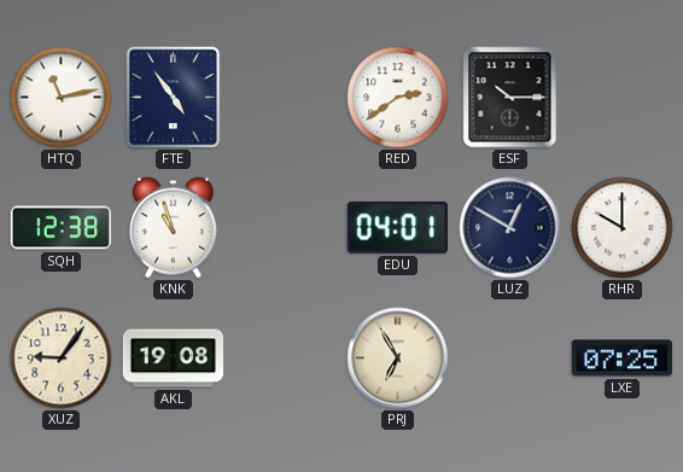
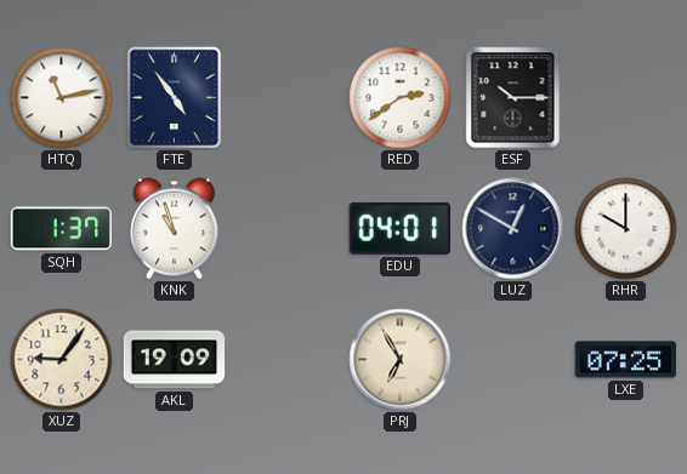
SQH: 12:38 -> 1:37 (62, 229)
AKL: 19:08 -> 19:09 (175, 360)
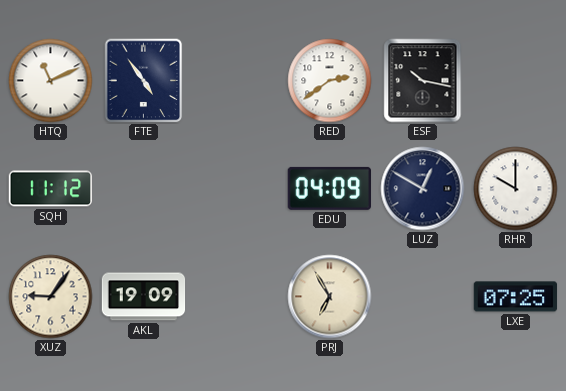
HTQ: 11:13 -> 11:11 (51, 81)
ESF: 10:15 -> 10:17 (423, 81)
SQH: 1:37 -> 11:12 (51, 189)
KNK: 10:57 -> none (174, 229)
EDU: 04:01 -> 04:09 (329, 188)
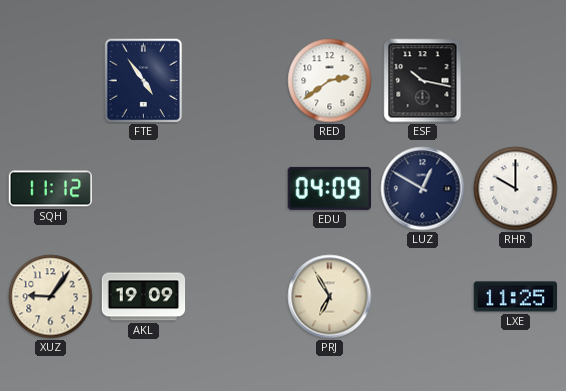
HTQ: 11:11 -> none (51, 81)
LXE: 07:25 -> 11:25 (516, 297)
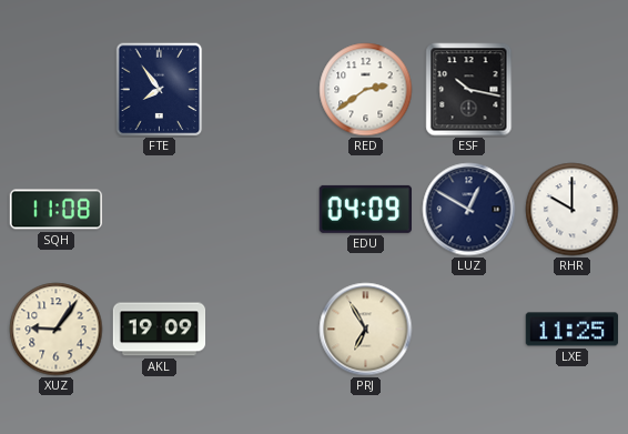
FTE: 4:54 -> 7:54 (160, 90)
SQH: 11:12 -> 11:08 (57, 210)
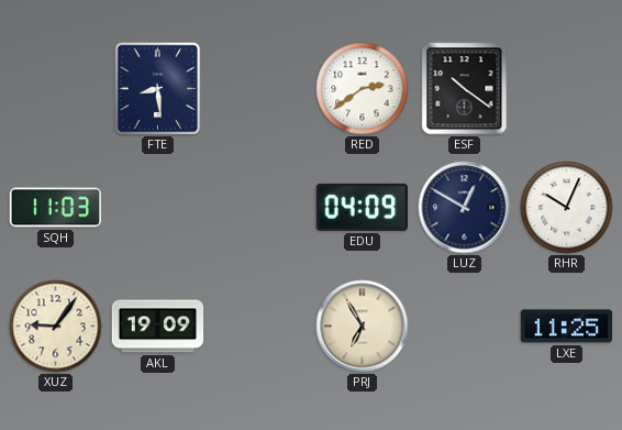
FTE: 7:54 -> 8:29 (158, 89)
ESF: 10:17 -> 10:21 (465, 89)
SQH: 11:08 -> 11:03 (56, 208)
RHR: 10:00 -> 10:04 (567, 208)
